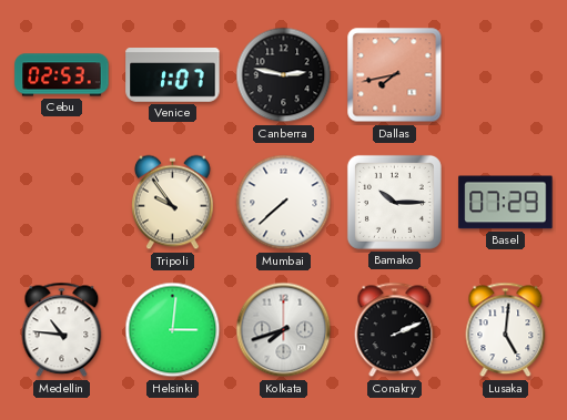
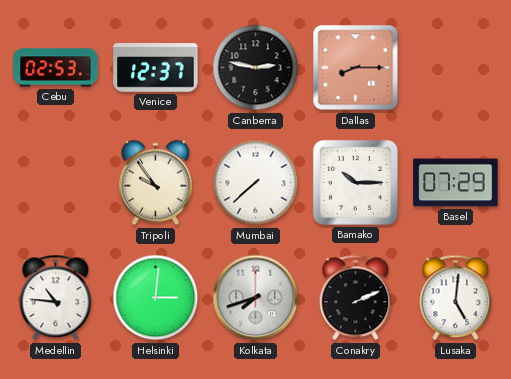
Venice: 1:07 -> 12:37 (156, 68)
Dallas: 7:43 -> 8:15 (356, 68)
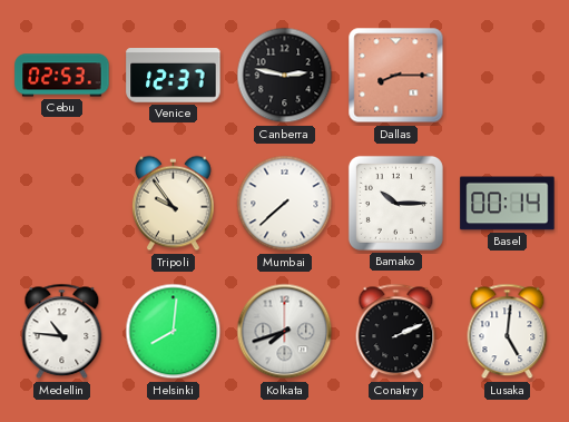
Basel: 07:29 -> 00:14 (508, 204)
Helsinki: 3:01 -> 8:01 (174, 332)
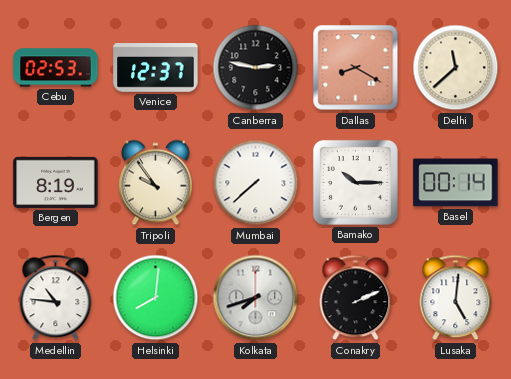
Dallas: 8:15 -> 8:20 (356, 68)
Delhi: none -> 11:38 (456, 68)
Bergen: none -> 8:19 (56, 182)
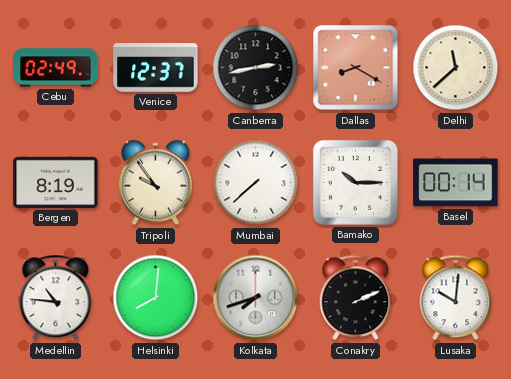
Cebu: 02:53 -> 02:49 (56, 68)
Canberra: 2:47 -> 2:43 (256, 68)
Lusaka: 5:01 -> 10:01 (456, 298)
